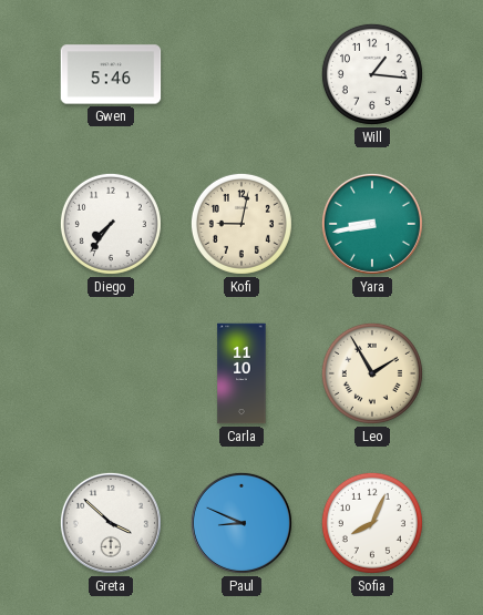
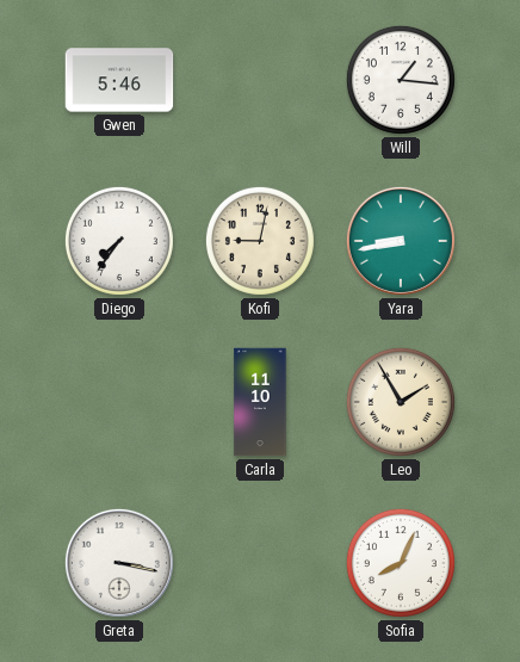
Greta: 3:52 -> 3:17 (119, 563)
Paul: 8:49 -> none (242, 523)
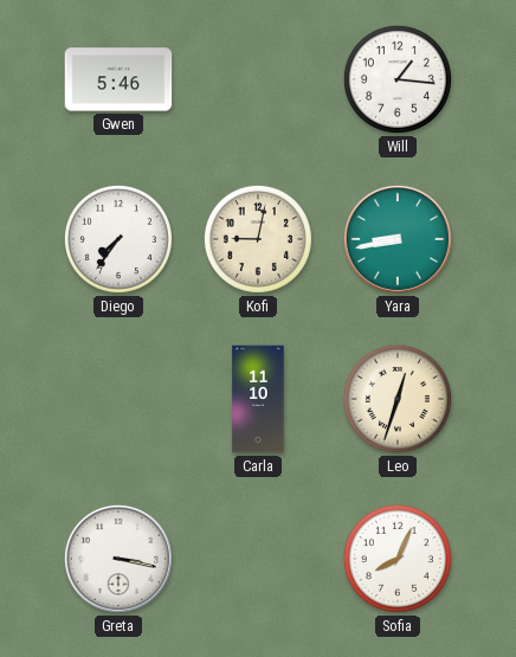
Leo: 1:55 -> 12:33 (398, 399)
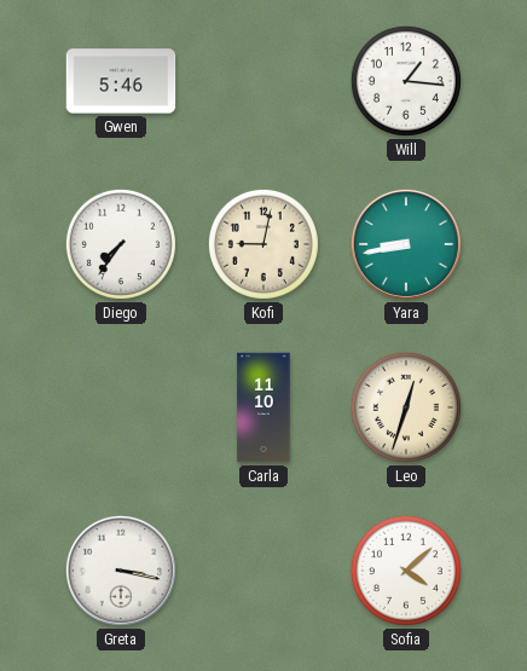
Sofia: 8:04 -> 4:08 (406, 571)
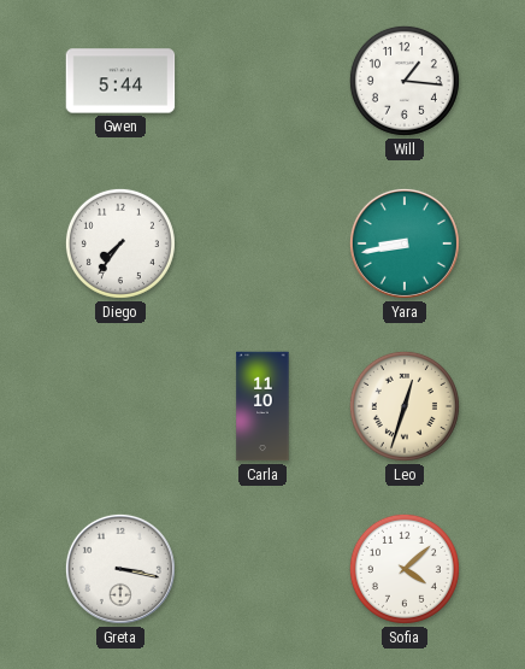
Gwen: 5:46 -> 5:44 (120, 81)
Kofi: 9:02 -> none (263, 244)
